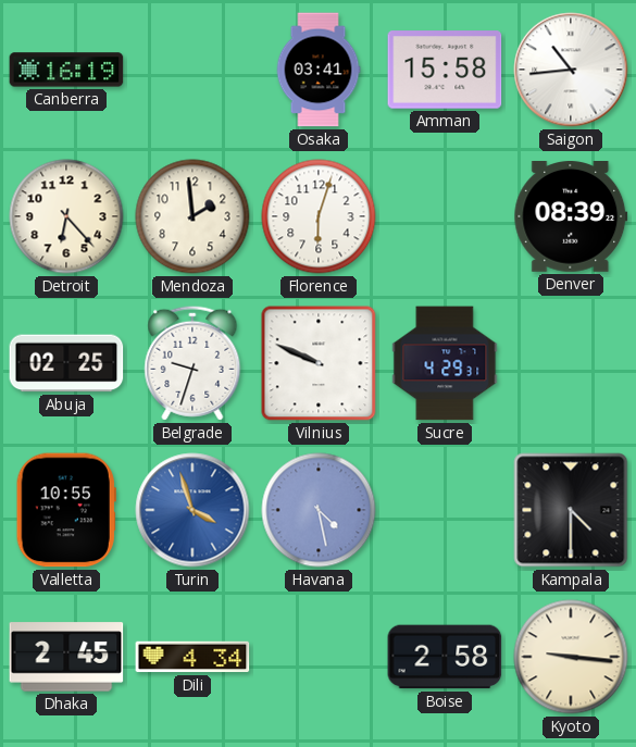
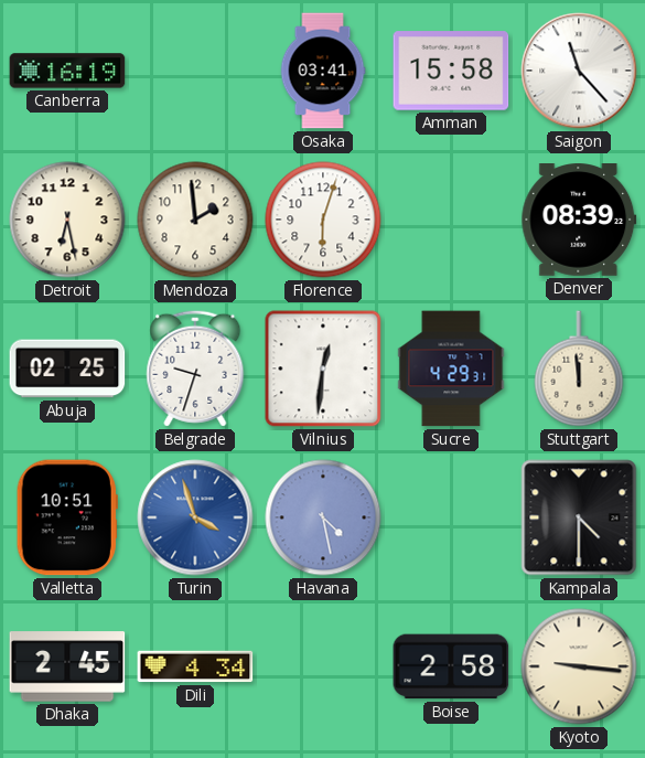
Saigon: 10:44 -> 11:23 (579, 71)
Detroit: 6:23 -> 6:28 (67, 220)
Vilnius: 9:49 -> 12:31 (323, 369)
Stuttgart: none -> 11:59 (579, 369)
Valletta: 10:55 -> 10:51 (67, 517)
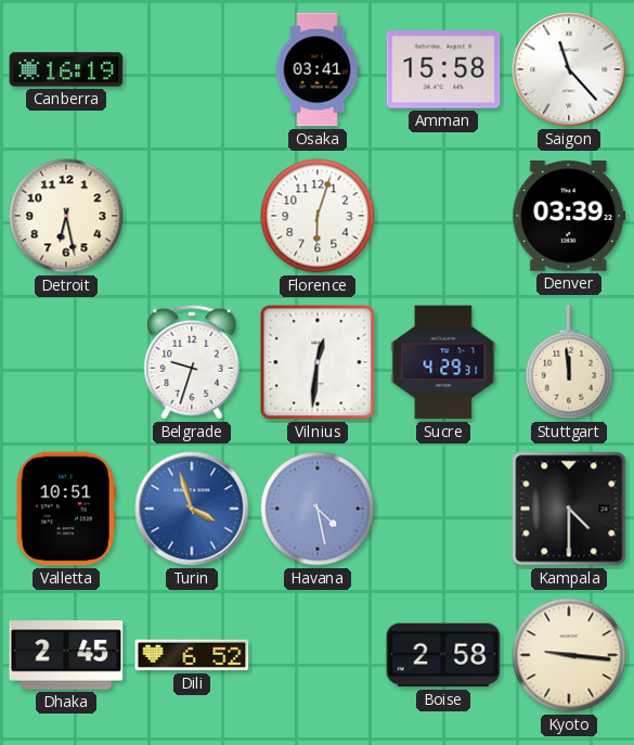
Mendoza: 1:59 -> none (195, 220)
Denver: 08:39 -> 03:39 (569, 217)
Abuja: 02:25 -> none (67, 369)
Dili: 4:34 -> 6:52 (192, 655)
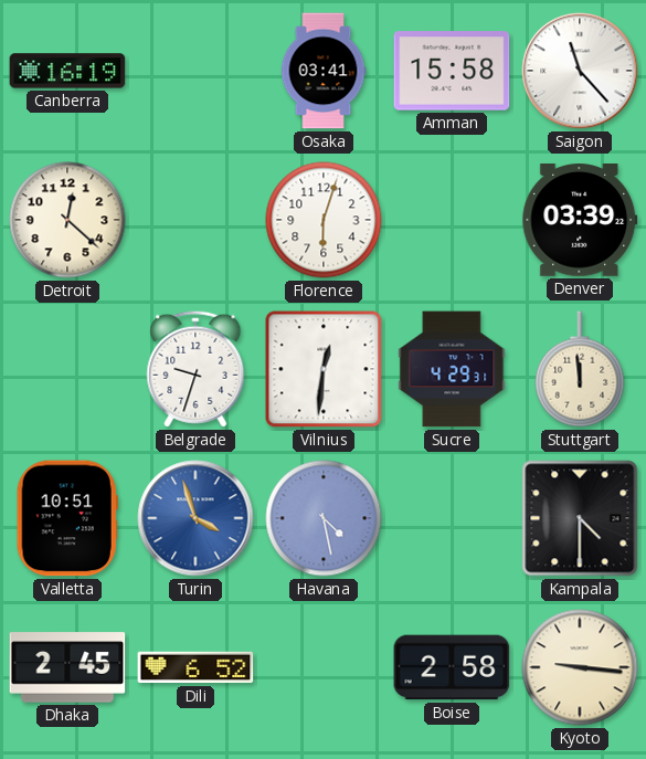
Detroit: 6:28 -> 12:22 (67, 220)
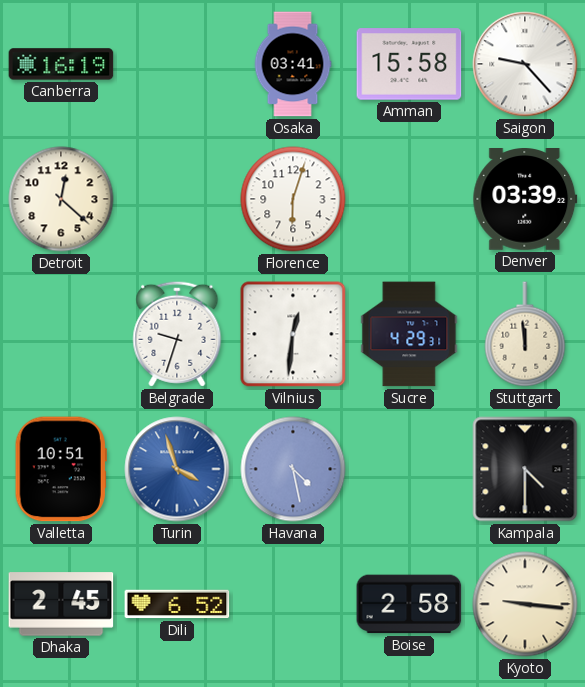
Saigon: 11:23 -> 9:23 (525, 64)
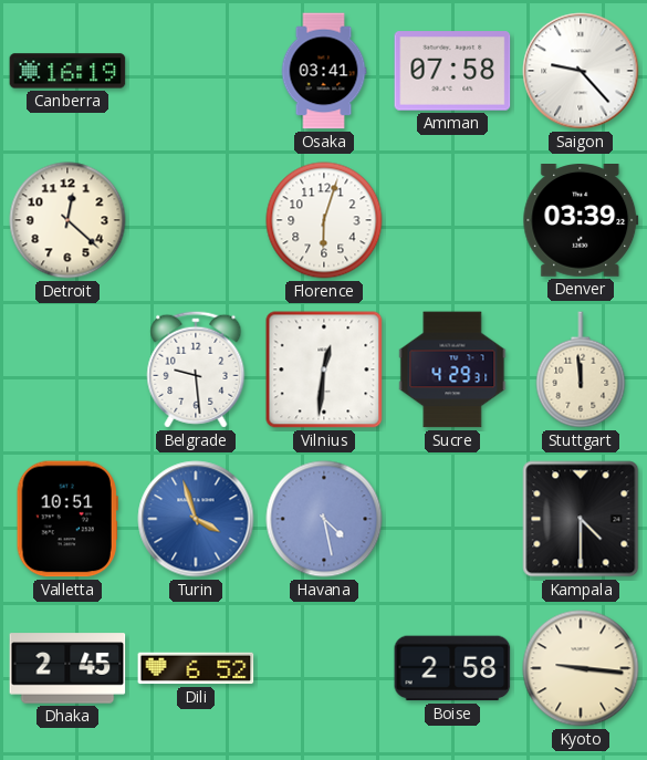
Amman: 15:58 -> 07:58 (452, 71)
Belgrade: 9:33 -> 9:29 (196, 369)
